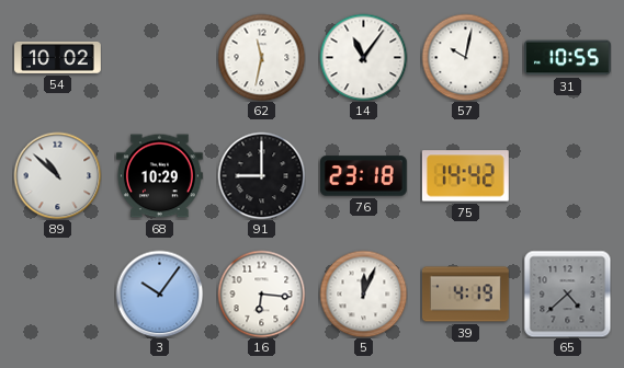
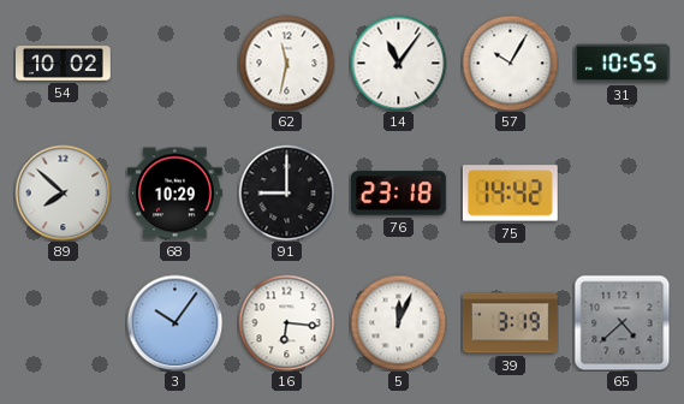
57: 10:02 -> 10:05 (510, 63)
89: 10:52 -> 7:52 (63, 192)
39: 4:19 -> 3:19 (510, 323)
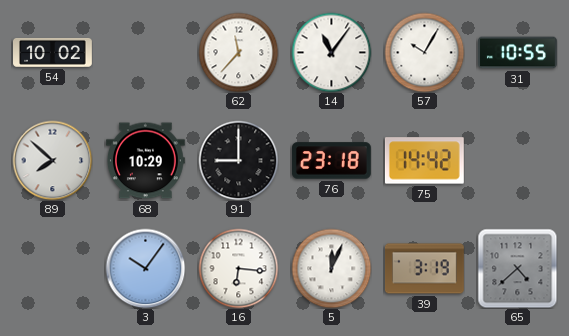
62: 11:32 -> 11:37 (238, 52)
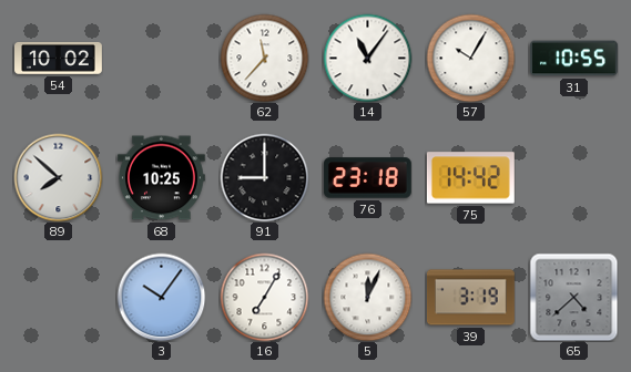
68: 10:29 -> 10:25 (161, 178)
16: 6:16 -> 7:05 (264, 297)
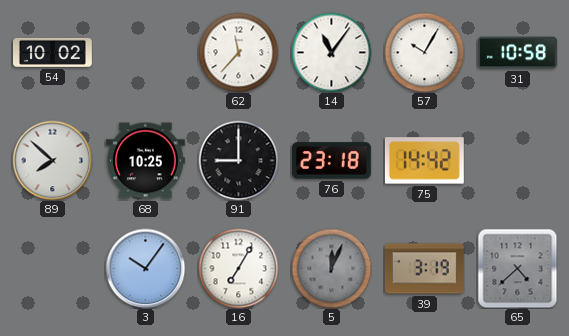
31: 10:55 -> 10:58 (518, 53)
5 dial: white -> grey (331, 268)
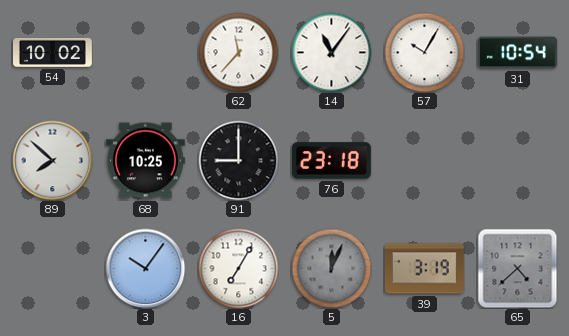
31: 10:58 -> 10:54 (518, 53)
75: 14:42 -> none (424, 161)
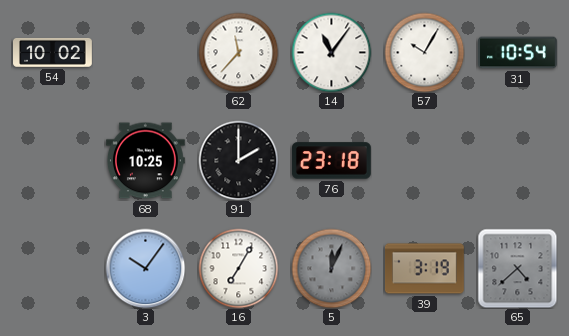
89: 7:52 -> none (52, 160)
91: 9:00 -> 2:00 (238, 160)
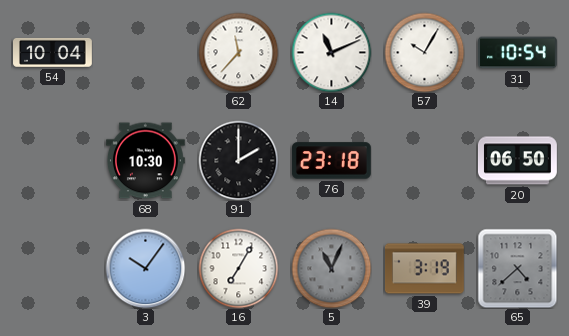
54: 10:02 -> 10:04 (53, 52)
14: 11:06 -> 11:11 (331, 52)
68: 10:25 -> 10:30 (145, 161)
20: none -> 06:50 (518, 161)
5: 12:04 -> 11:04 (331, 268)
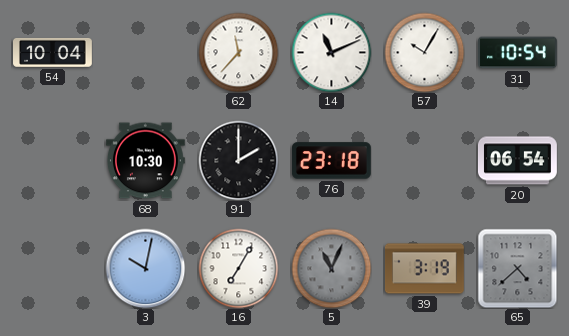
20: 06:50 -> 06:54 (518, 161)
3: 10:06 -> 10:02 (145, 268)
